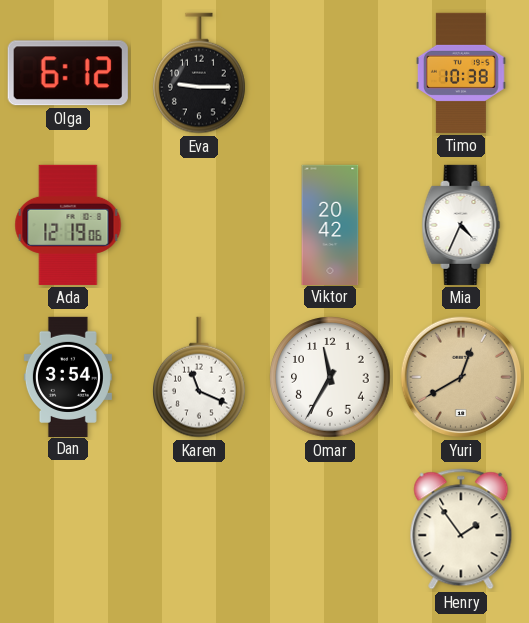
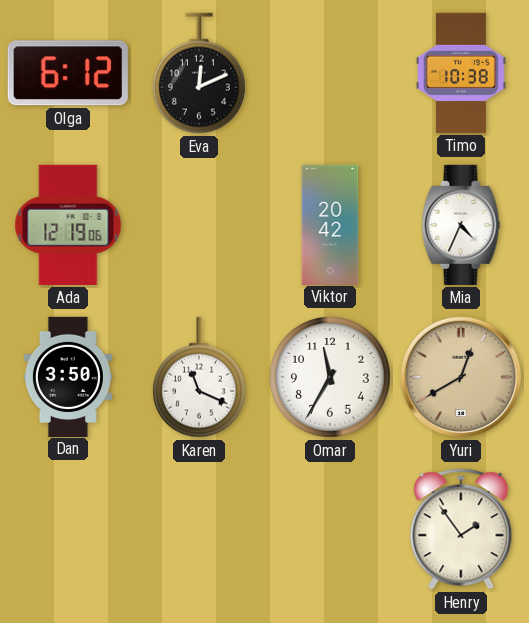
Eva: 9:15 -> 12:11 (200, 73)
Dan: 3:54 -> 3:50 (68, 376)
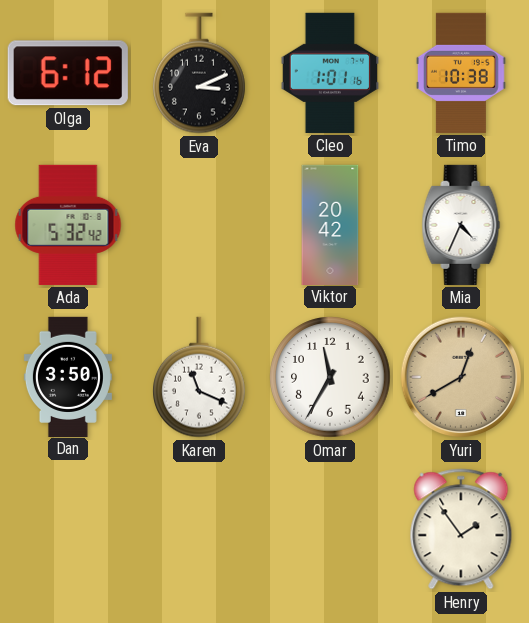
Eva: 12:11 -> 3:11 (200, 73)
Cleo: none -> 1:01 (329, 73)
Ada: 12:19 -> 5:32 (68, 225)
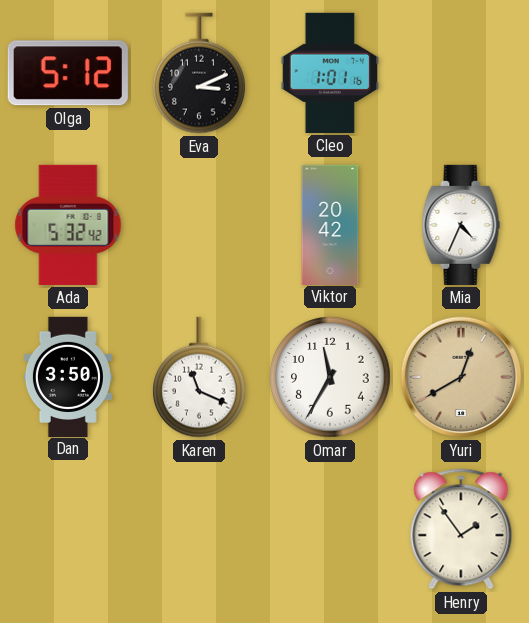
Olga: 6:12 -> 5:12 (68, 73)
Timo: 10:38 -> none (461, 73)
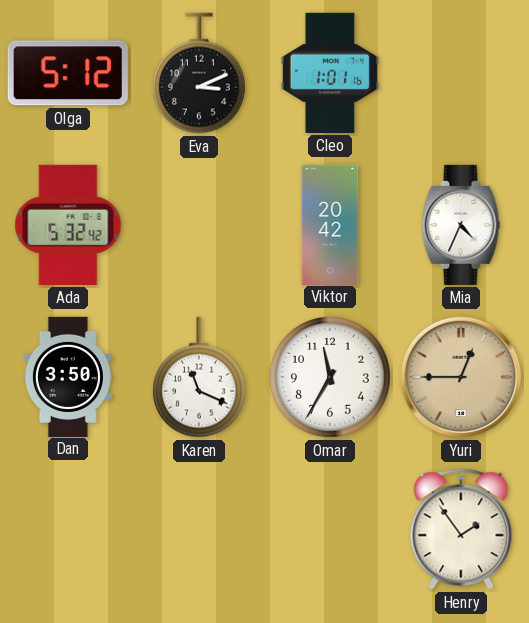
Yuri: 12:40 -> 12:45 (461, 377)
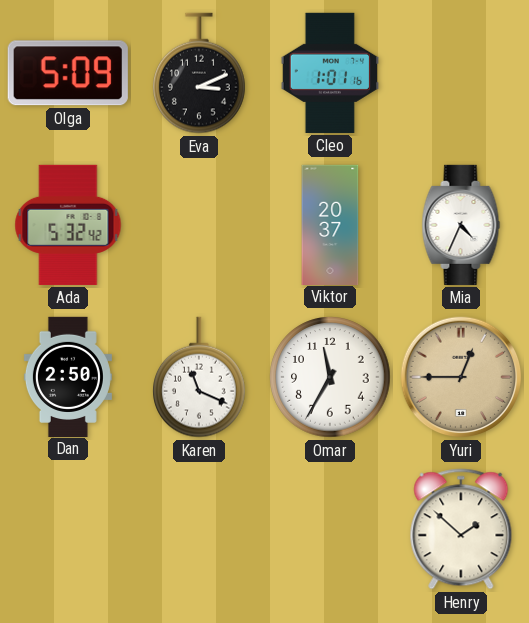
Olga: 5:12 -> 5:09 (68, 73)
Viktor: 20:42 -> 20:37 (330, 224)
Dan: 3:50 -> 2:50 (68, 376)
Henry: 1:54 -> 1:52 (461, 529)
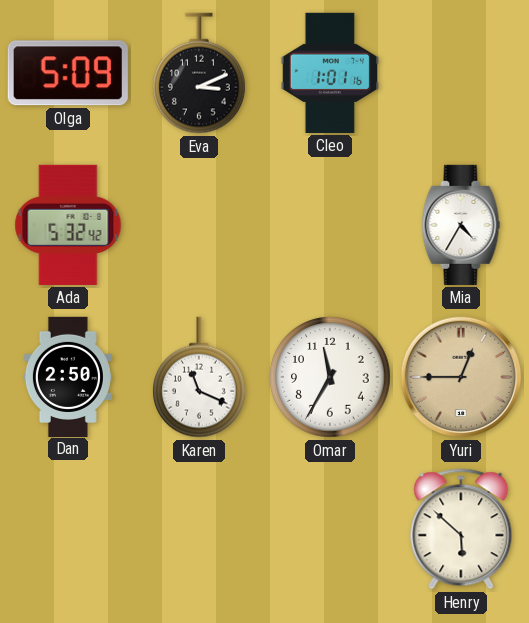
Viktor: 20:37 -> none (330, 224)
Mia: 4:34 -> 4:35 (461, 225)
Henry: 1:52 -> 5:52 (461, 529)
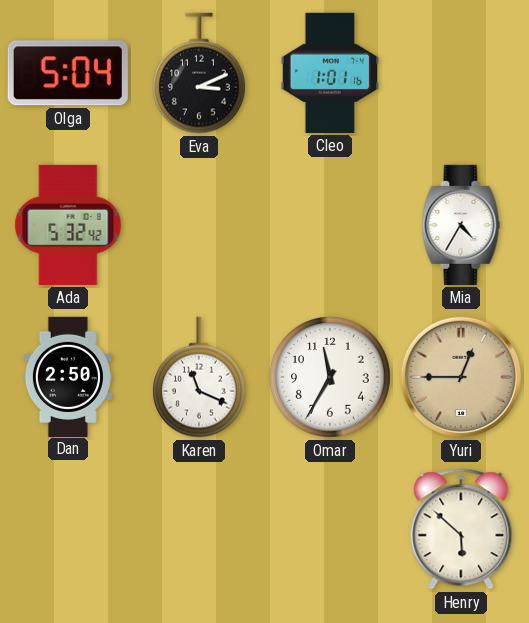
Olga: 5:09 -> 5:04 (68, 73)
